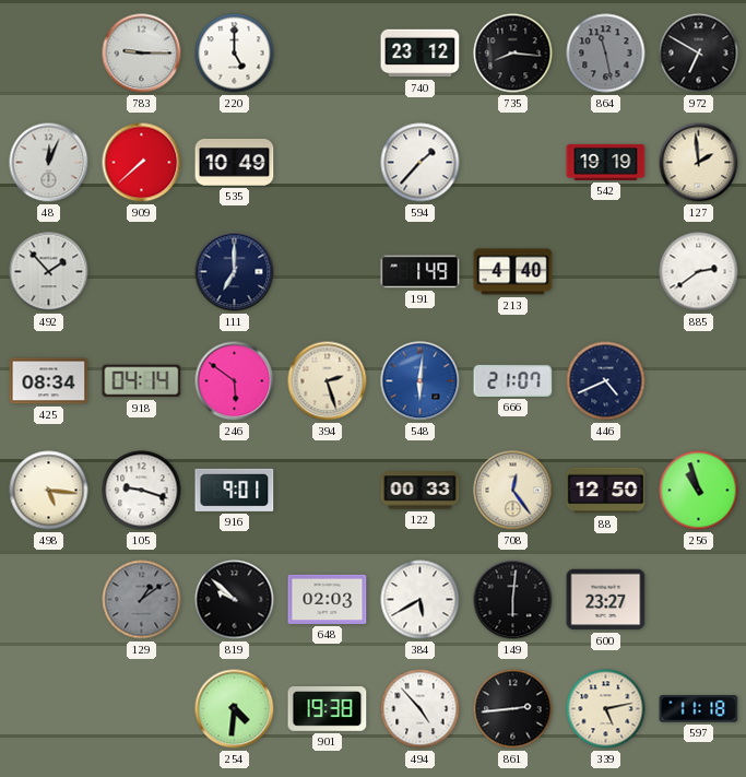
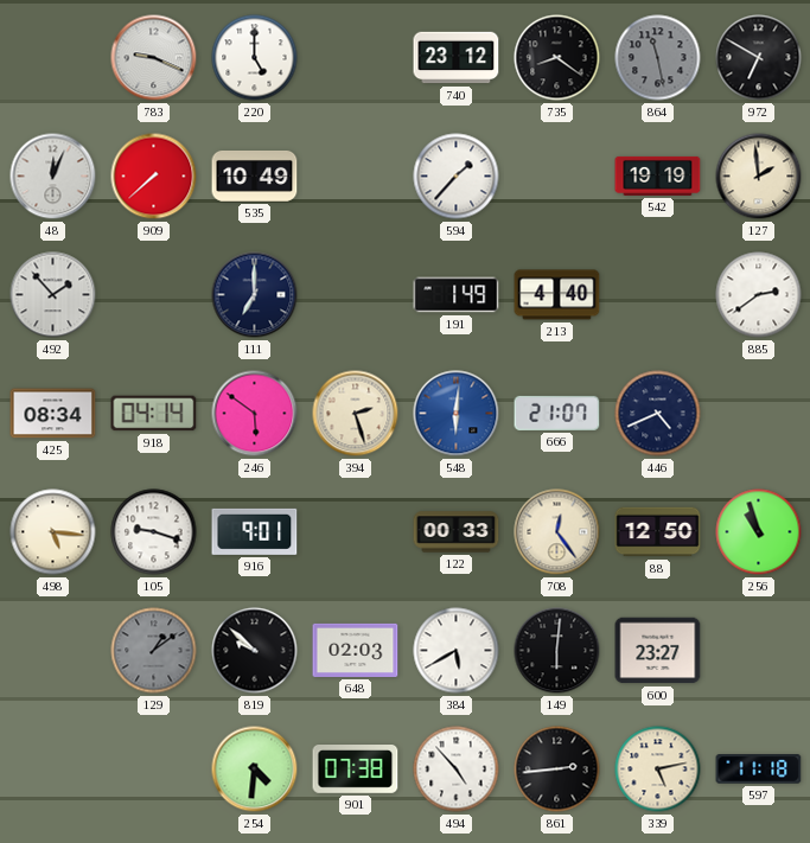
783: 9:15 -> 9:19 (154, 58)
735: 8:16 -> 8:21 (557, 58)
901: 19:38 -> 07:38 (356, 769)
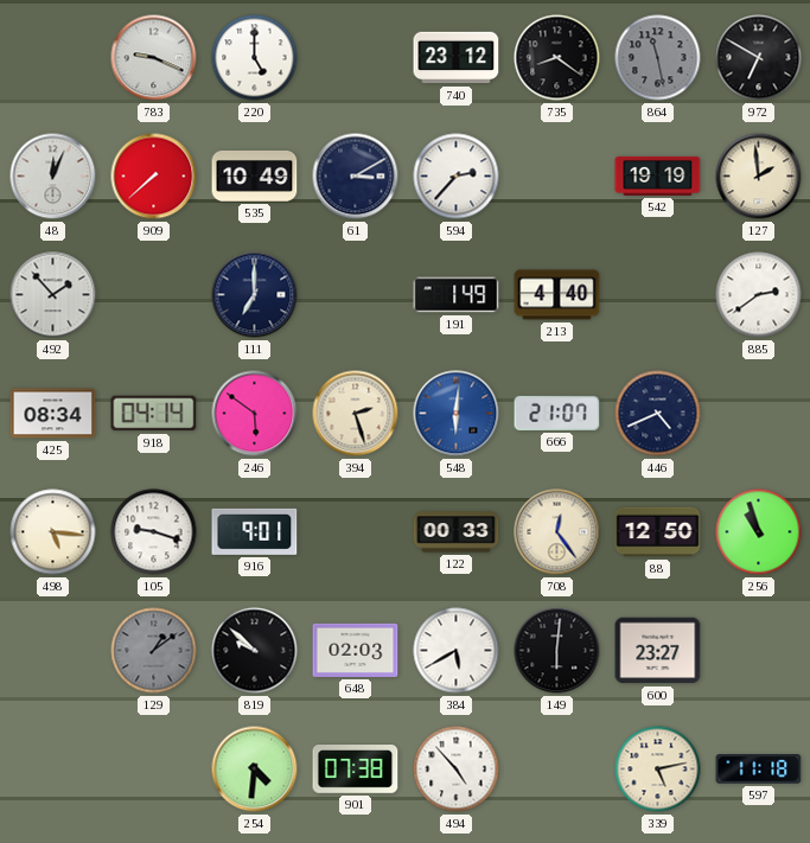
61: none -> 3:10 (356, 177)
594: 1:37 -> 2:37 (457, 177)
861: 2:44 -> none (557, 769)
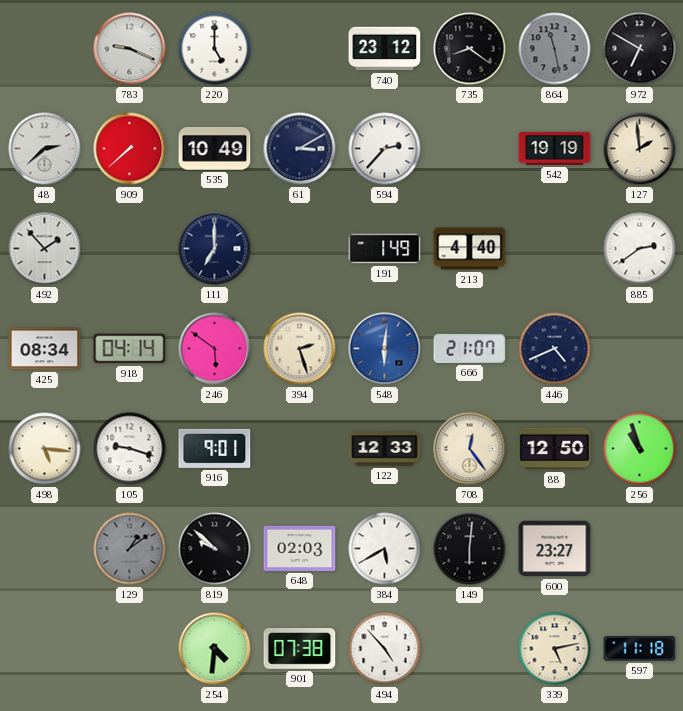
48: 12:04 -> 2:38 (45, 149)
122: 00:33 -> 12:33 (385, 449)
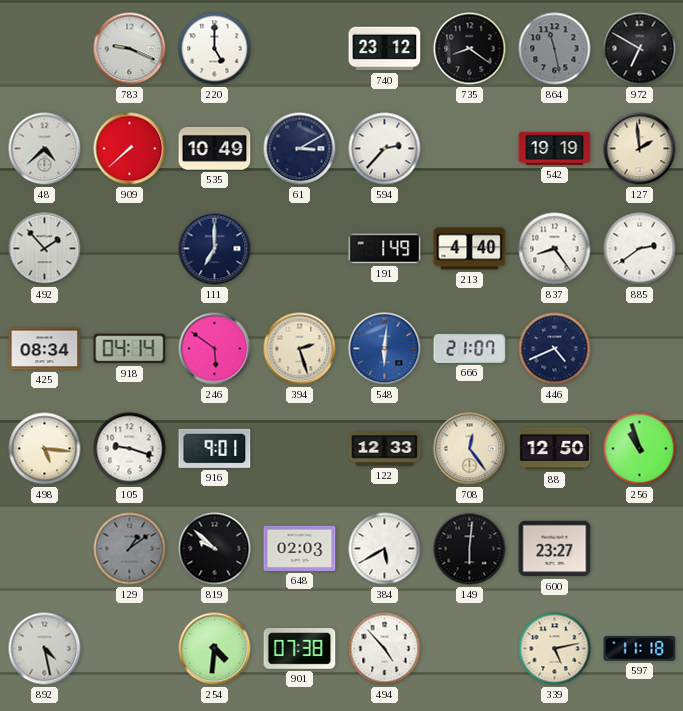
48: 2:38 -> 4:38 (45, 149)
837: none -> 8:24 (555, 249)
892: none -> 4:28 (45, 649)
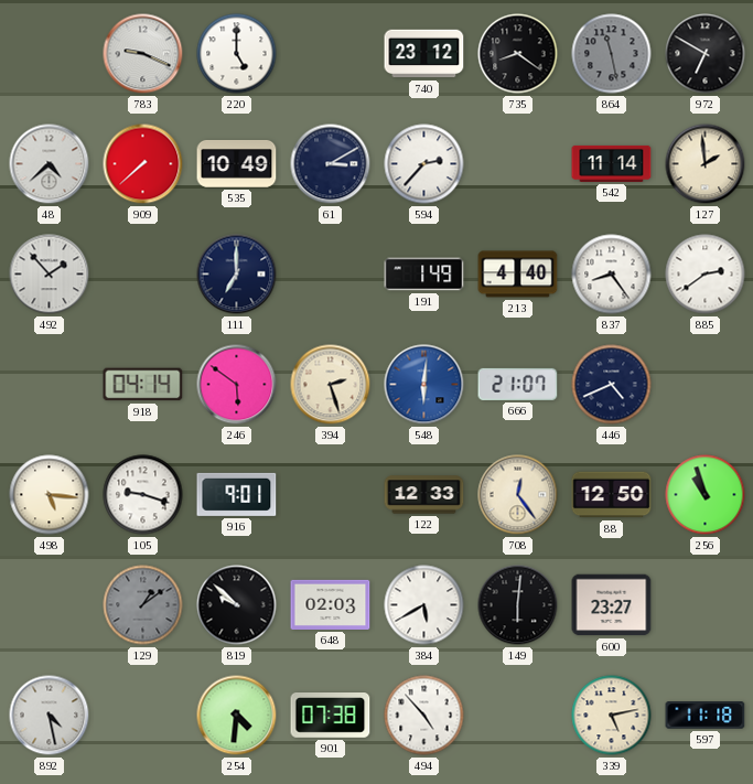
542: 19:19 -> 11:14 (612, 163)
425: 08:34 -> none (45, 349)
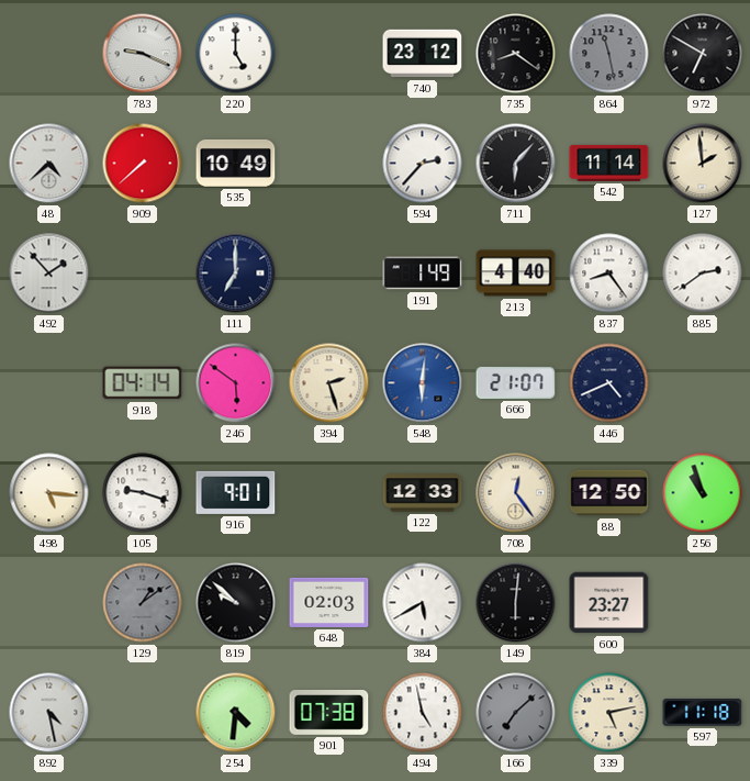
61: 3:10 -> none (331, 164)
711: none -> 6:07 (516, 164)
494: 4:53 -> 4:58 (423, 713)
166: none -> 7:08 (516, 713)
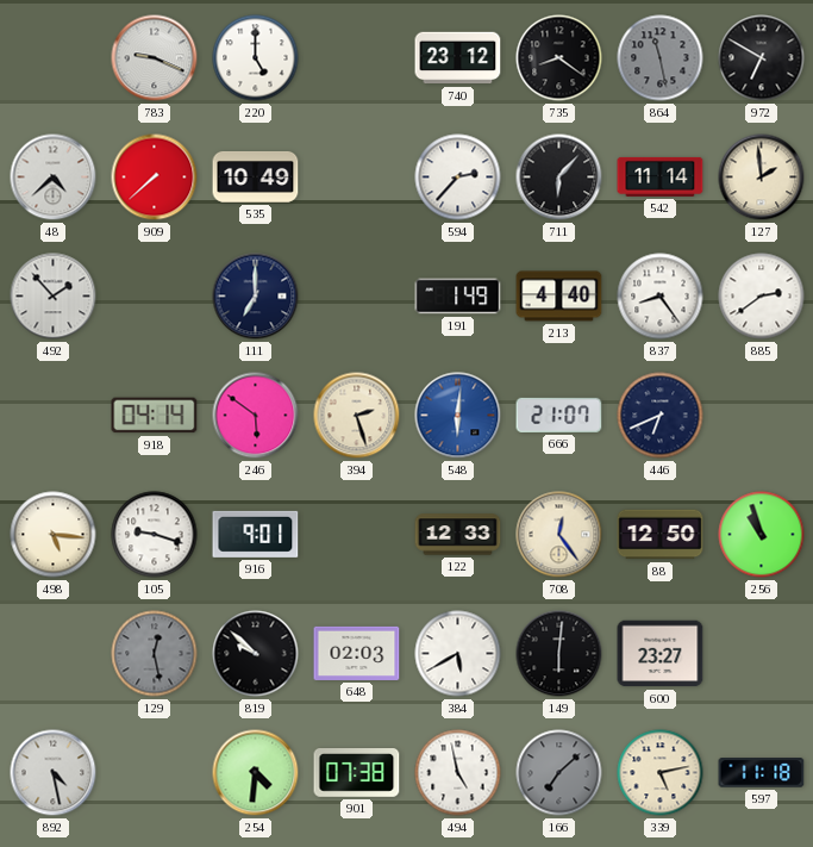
446: 4:41 -> 6:41 (661, 416)
129: 1:09 -> 12:28 (155, 654)
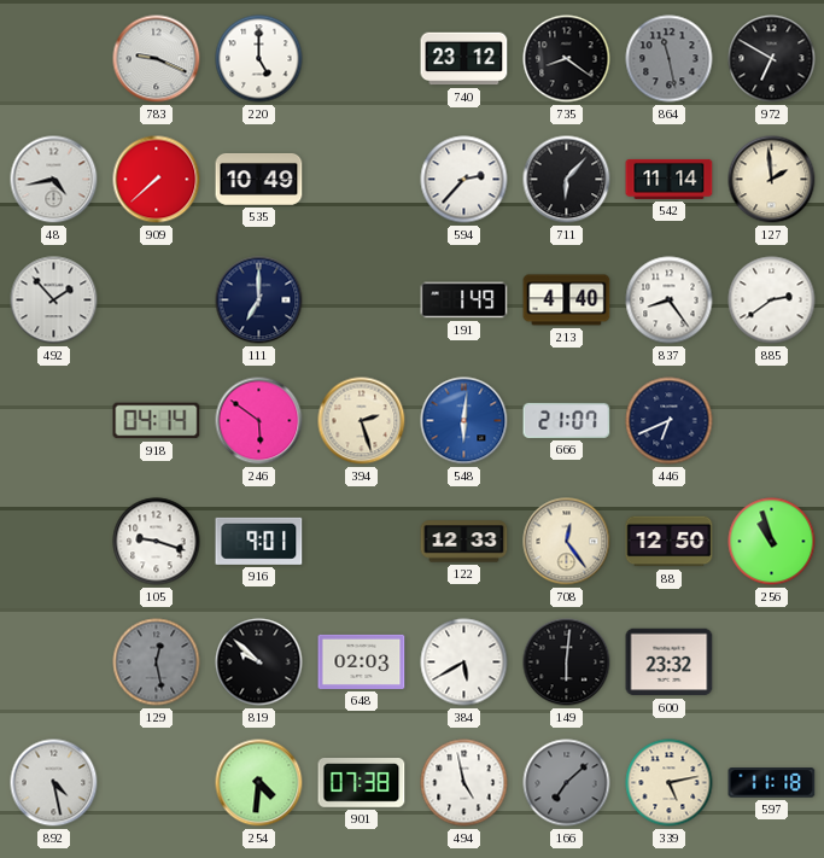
48: 4:38 -> 4:43 (54, 180)
498: 5:16 -> none (54, 535)
600: 23:27 -> 23:32 (670, 663)
